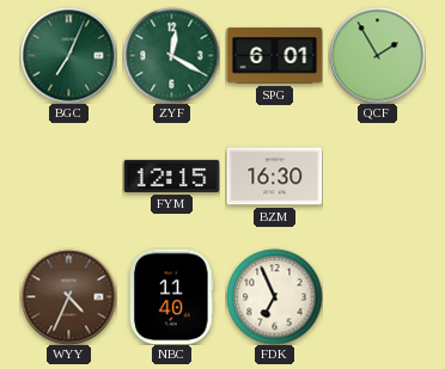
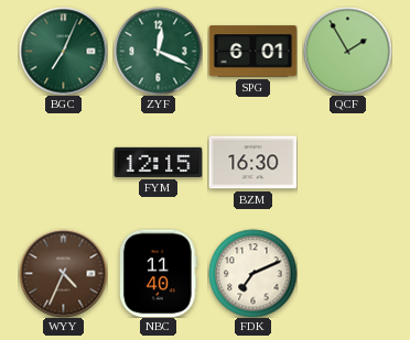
ZYF: 12:20 -> 12:19 (158, 51)
FDK: 6:56 -> 7:11 (252, 273)
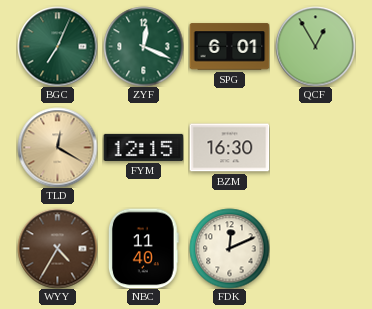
QCF: 1:55 -> 12:55 (315, 46)
TLD: none -> 12:20 (57, 147)
WYY: 4:34 -> 4:35 (57, 248)
FDK: 7:11 -> 12:11 (229, 248)
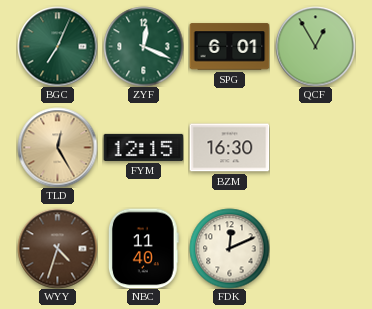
TLD: 12:20 -> 12:25 (57, 147)
WYY: 4:35 -> 4:33 (57, 248)
